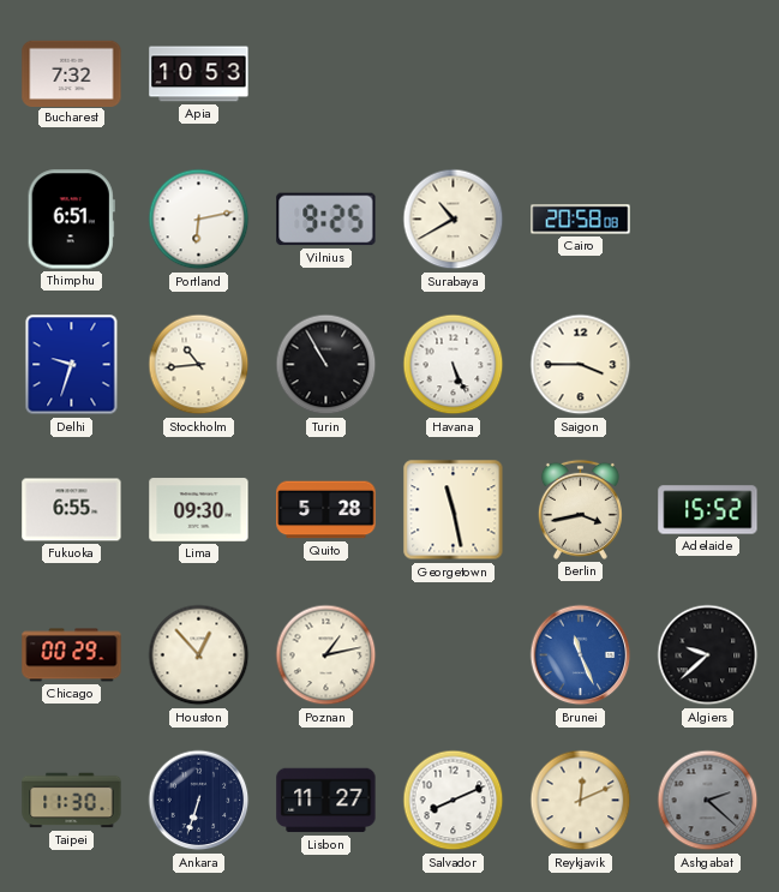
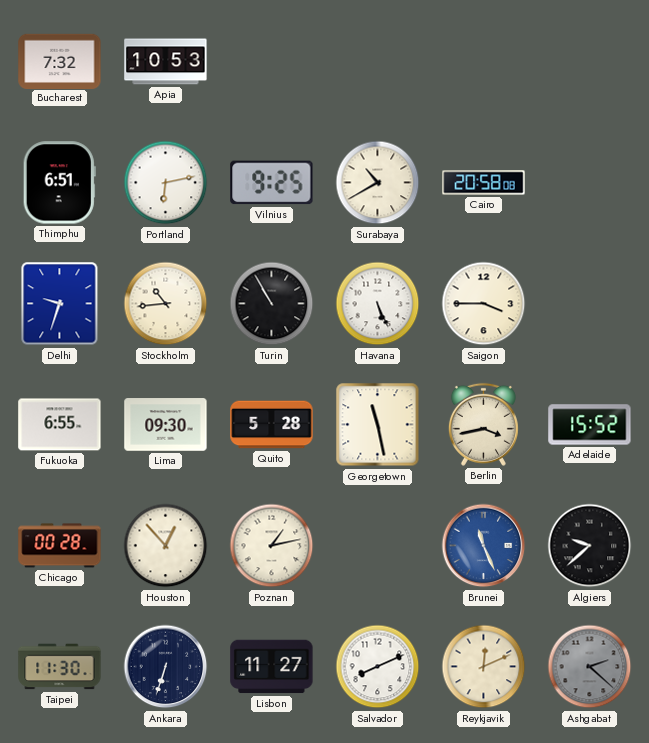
Chicago: 00:29 -> 00:28 (60, 546)
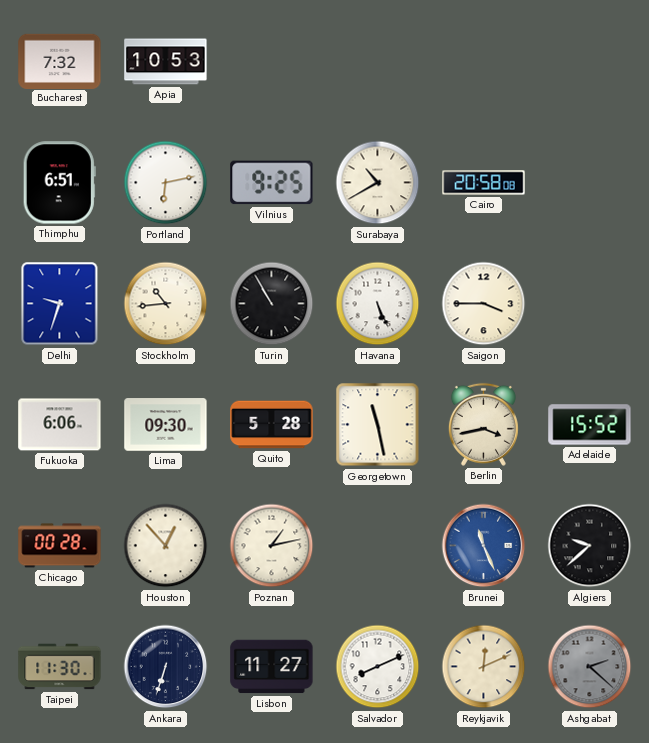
Fukuoka: 6:55 -> 6:06 (60, 425)
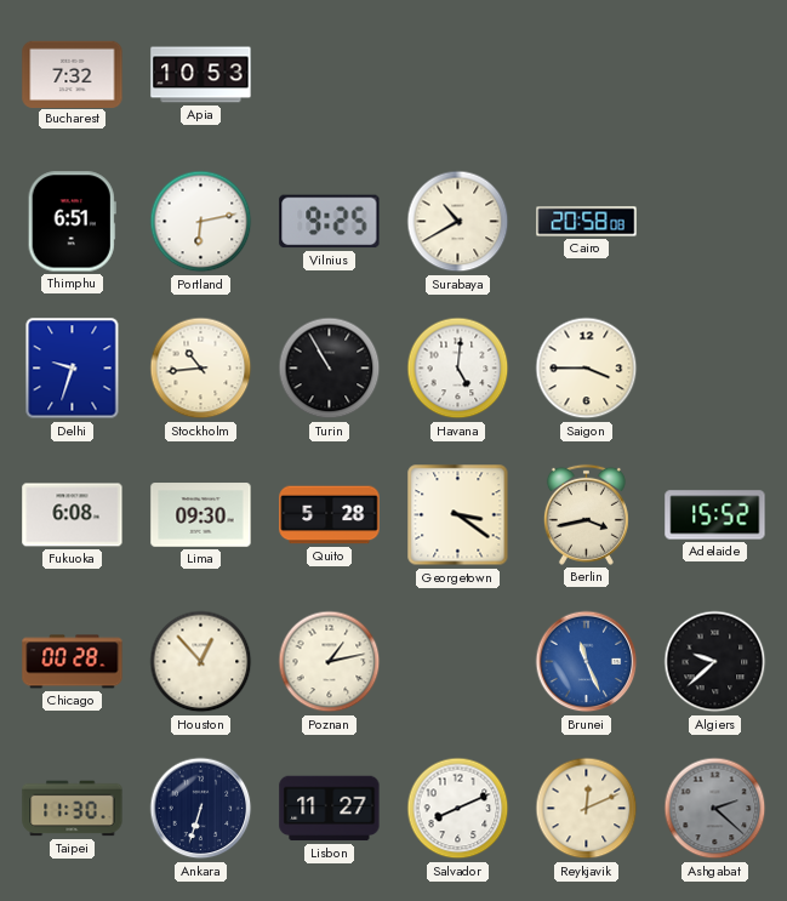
Havana: 5:26 -> 5:01 (458, 369)
Fukuoka: 6:06 -> 6:08 (73, 515)
Georgetown: 11:28 -> 3:21 (458, 515)
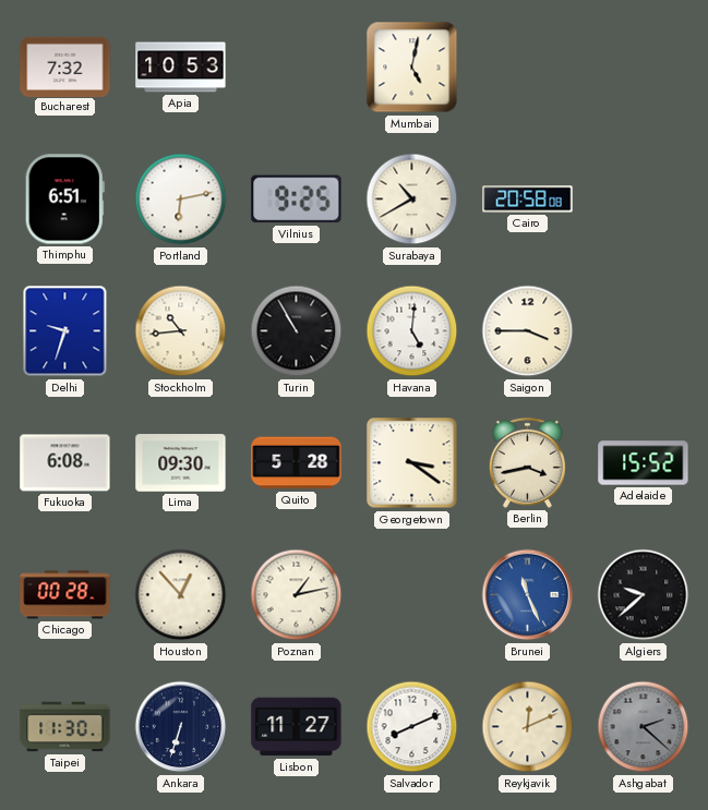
Mumbai: none -> 5:02 (412, 68)
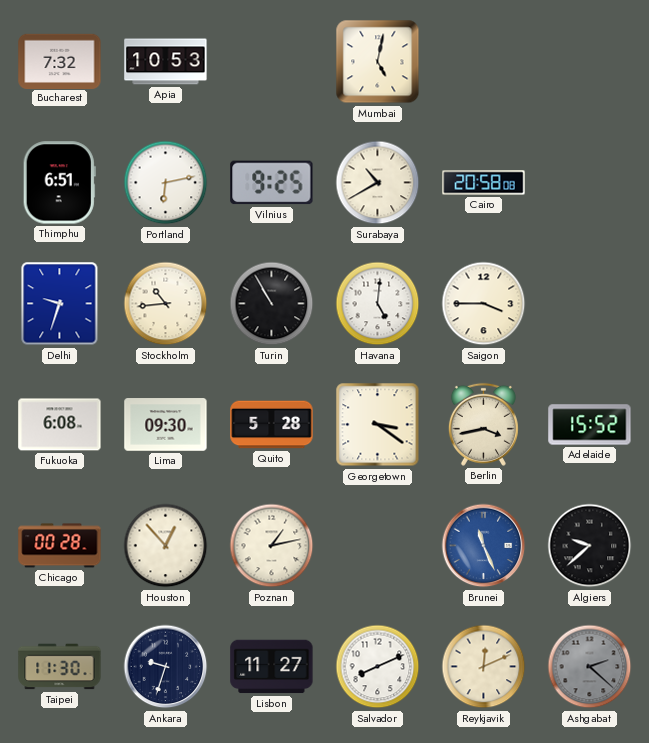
Ankara: 6:33 -> 9:33 (166, 667)
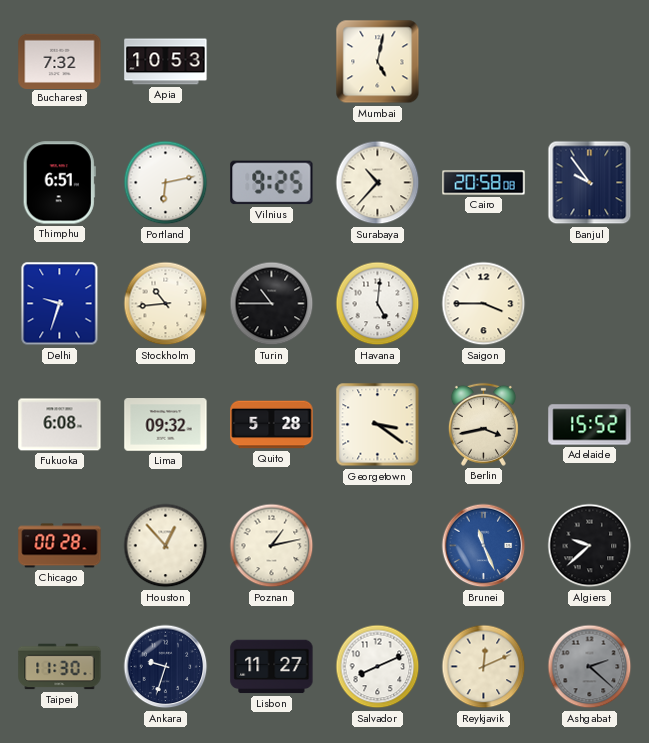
Surabaya: 10:40 -> 10:37 (378, 183)
Banjul: none -> 9:54 (590, 183)
Turin: 10:55 -> 10:45 (272, 304)
Lima: 09:30 -> 09:32 (166, 425)
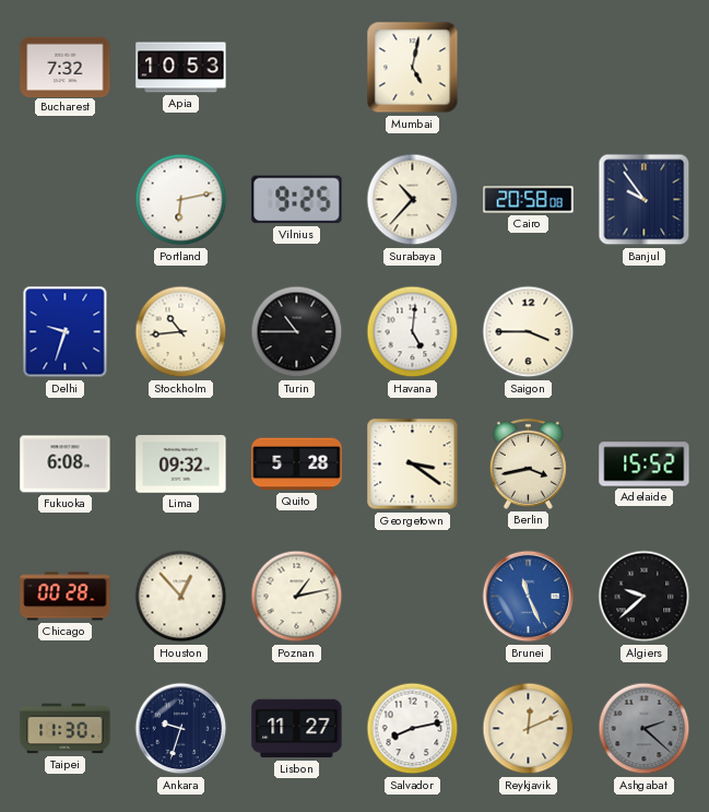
Thimphu: 6:51 -> none (59, 183)
Salvador: 8:11 -> 8:13 (413, 729)
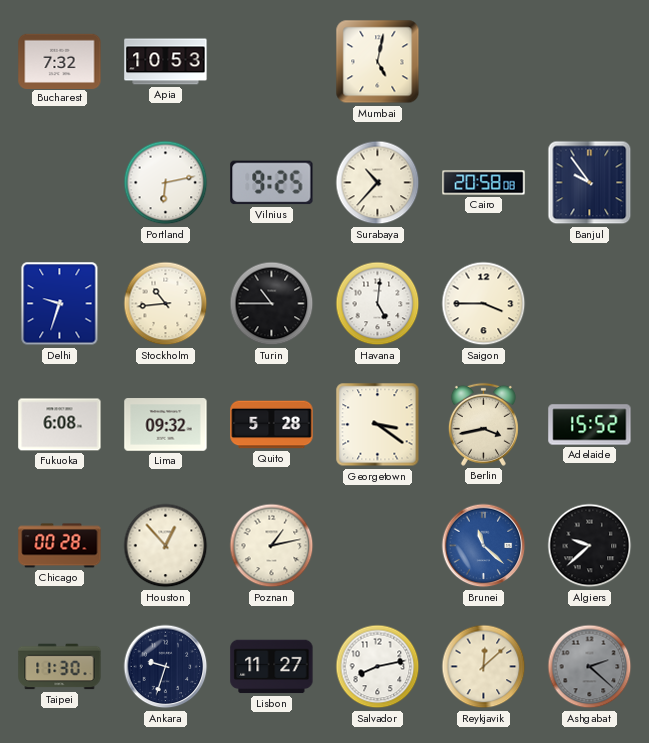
Brunei: 11:26 -> 11:22 (484, 546)
Reykjavik: 12:11 -> 12:08 (484, 667)
